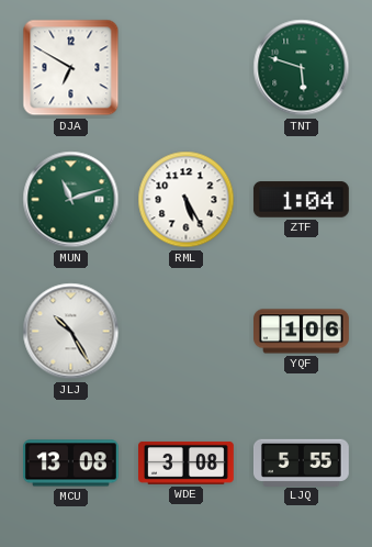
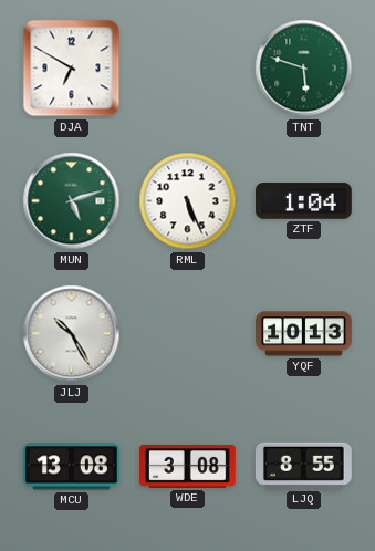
MUN: 11:12 -> 5:12 (72, 201)
RML: 5:25 -> 5:26 (188, 201)
YQF: 1:06 -> 10:13 (304, 334)
LJQ: 5:55 -> 8:55 (303, 466)
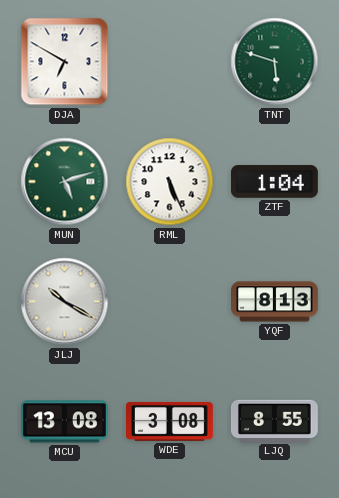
JLJ: 10:25 -> 10:20 (65, 302)
YQF: 10:13 -> 8:13 (275, 302)
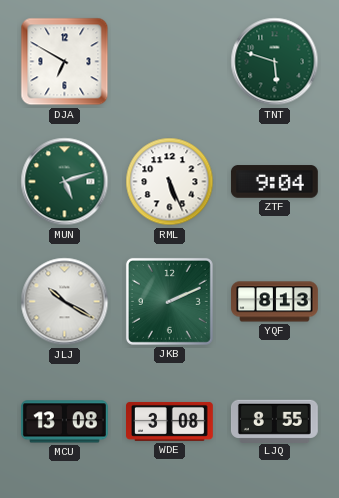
ZTF: 1:04 -> 9:04 (274, 182)
JKB: none -> 2:11 (169, 301)
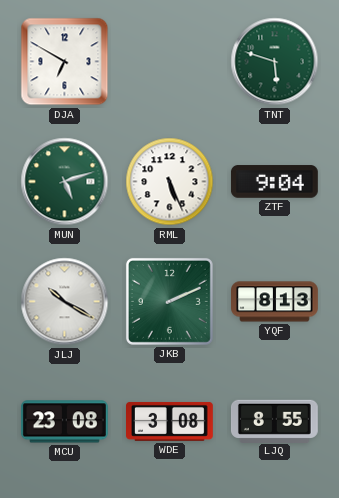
MCU: 13:08 -> 23:08 (65, 422)
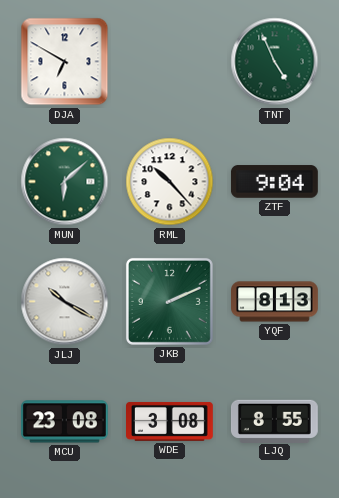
TNT: 5:48 -> 4:56 (275, 62)
MUN: 5:12 -> 6:08 (65, 182)
RML: 5:26 -> 10:23 (170, 182)
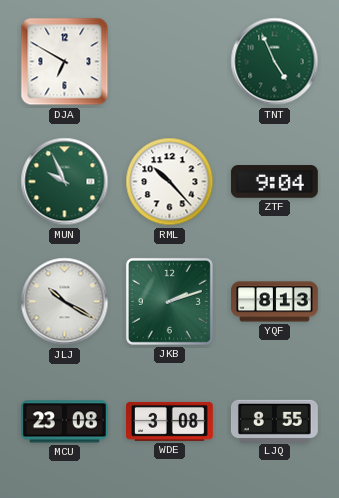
MUN: 6:08 -> 9:56 (65, 182)
JKB: 2:11 -> 2:12 (169, 301)
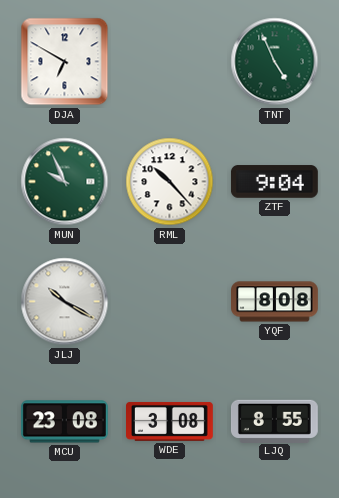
JKB: 2:12 -> none (169, 301)
YQF: 8:13 -> 8:08 (275, 302)
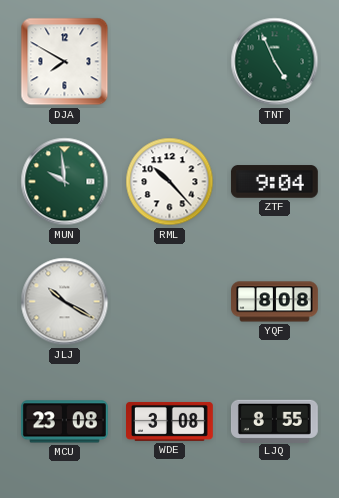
DJA: 6:50 -> 7:50 (65, 62)
MUN: 9:56 -> 9:59 (65, 182)
